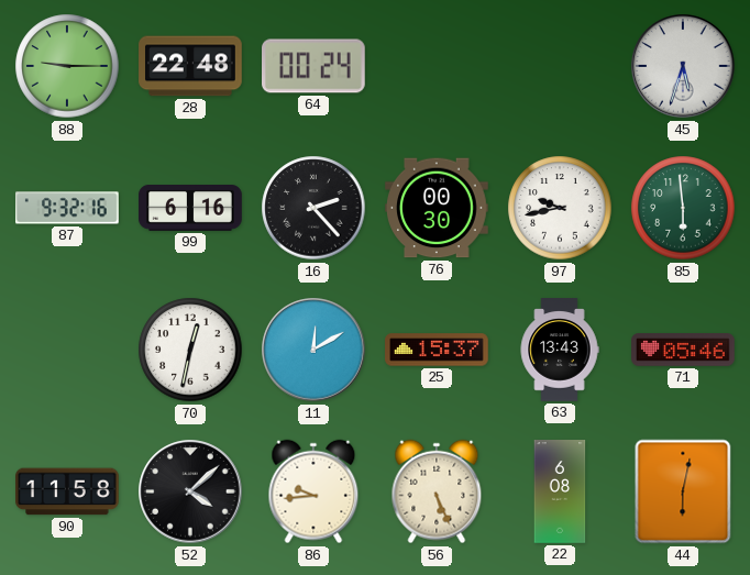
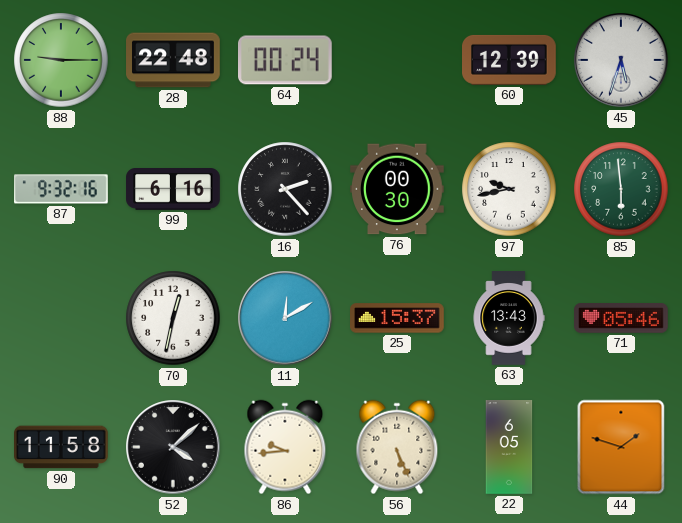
60: none -> 12:39 (510, 60)
22: 6:08 -> 6:05 (509, 447)
44: 6:02 -> 1:48 (621, 447)
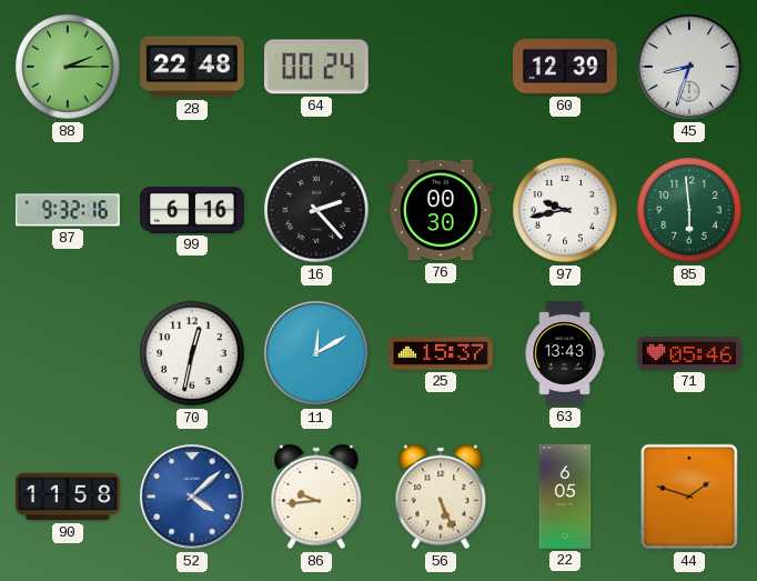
88: 9:15 -> 2:15 (68, 67)
45: 5:33 -> 8:33 (689, 67)
52 dial: black -> blue (192, 497)
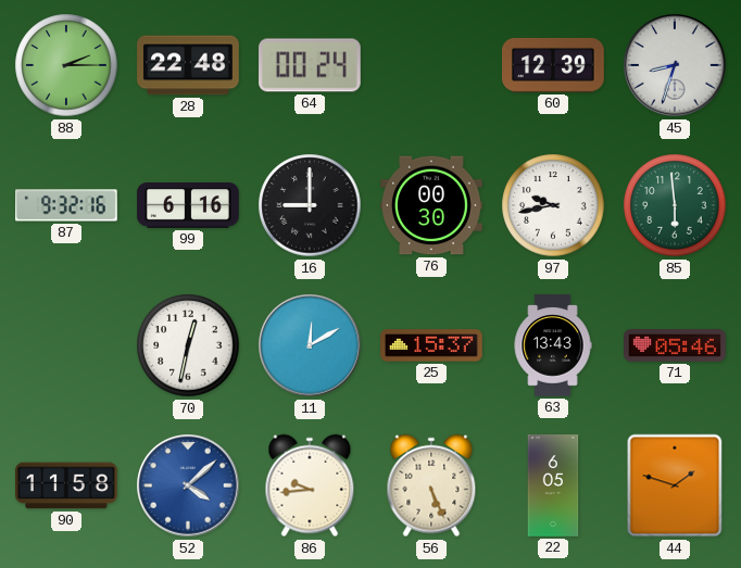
16: 2:23 -> 9:00 (310, 205)
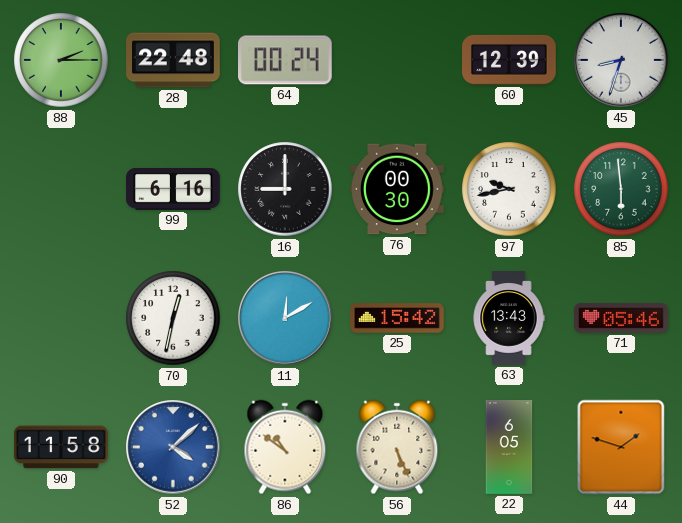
87: 9:32 -> none (67, 205)
25: 15:37 -> 15:42 (397, 318)
86: 9:44 -> 10:51 (285, 447)
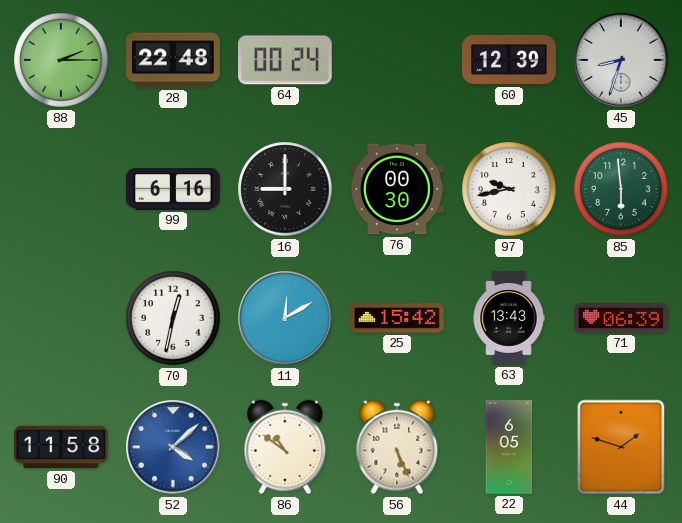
71: 05:46 -> 06:39 (621, 318)
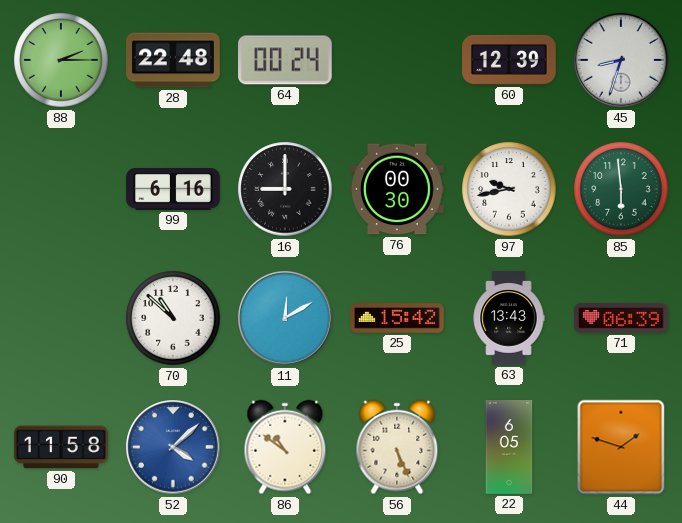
70: 12:32 -> 10:52 (173, 318)
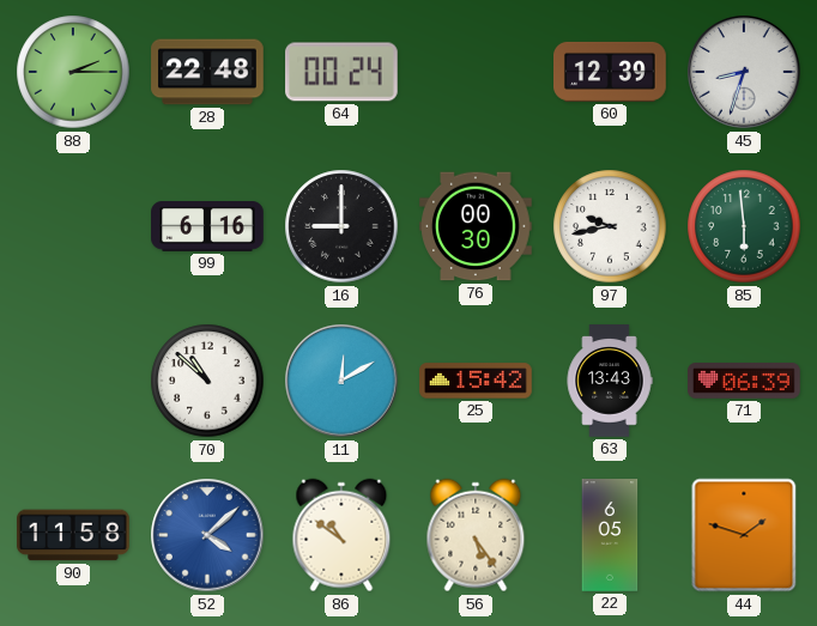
56: 5:26 -> 5:24 (476, 535)
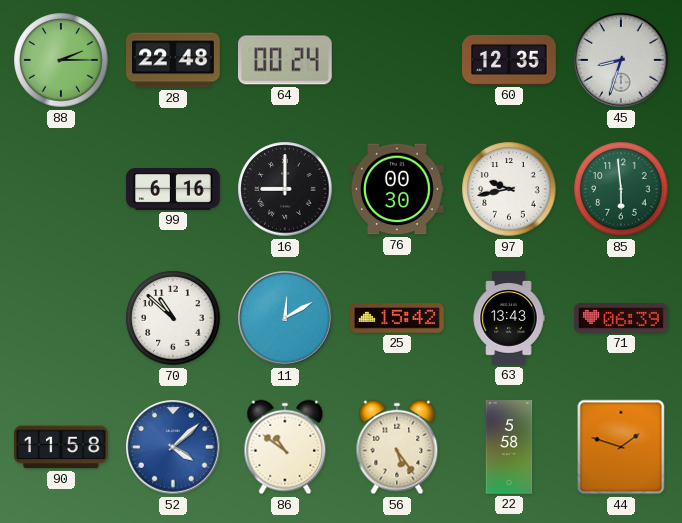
60: 12:39 -> 12:35 (510, 60)
22: 6:05 -> 5:58 (509, 447)
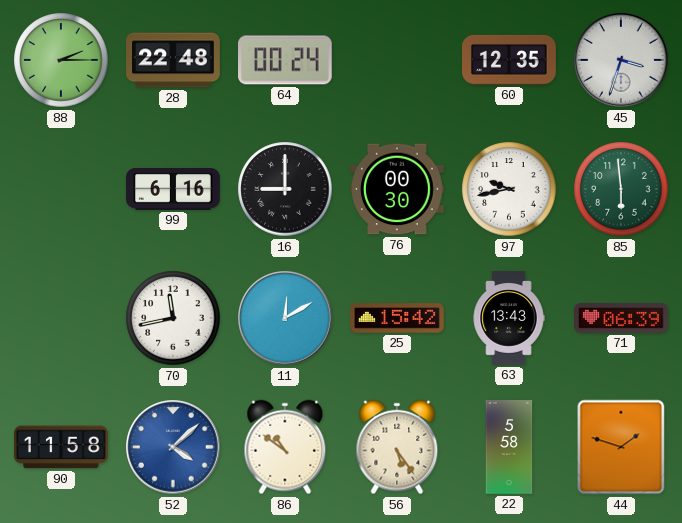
45: 8:33 -> 3:33 (621, 60)
70: 10:52 -> 11:43 (173, 318)
